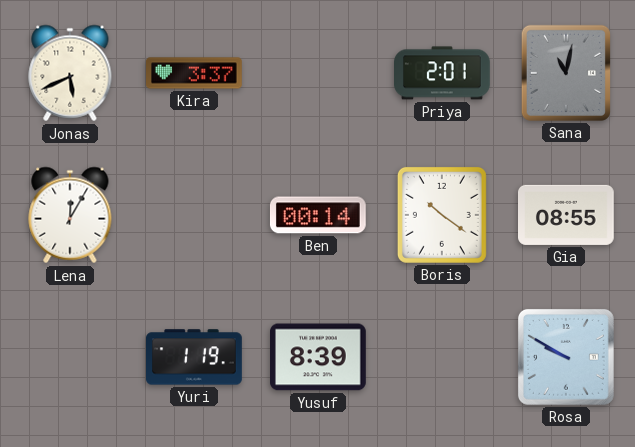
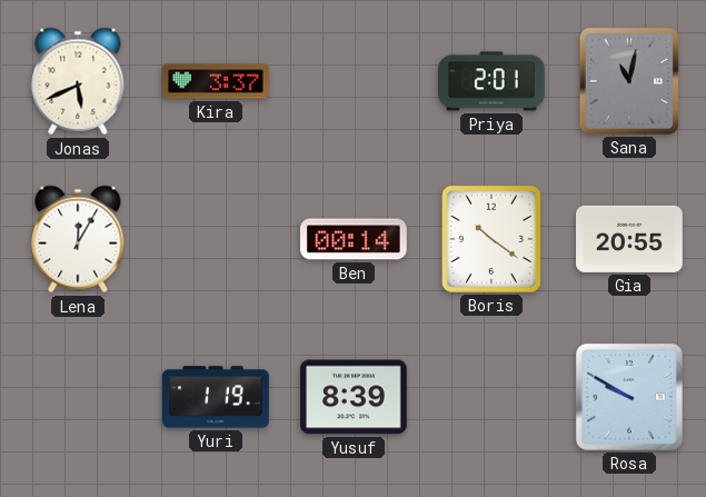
Gia: 08:55 -> 20:55 (630, 239)
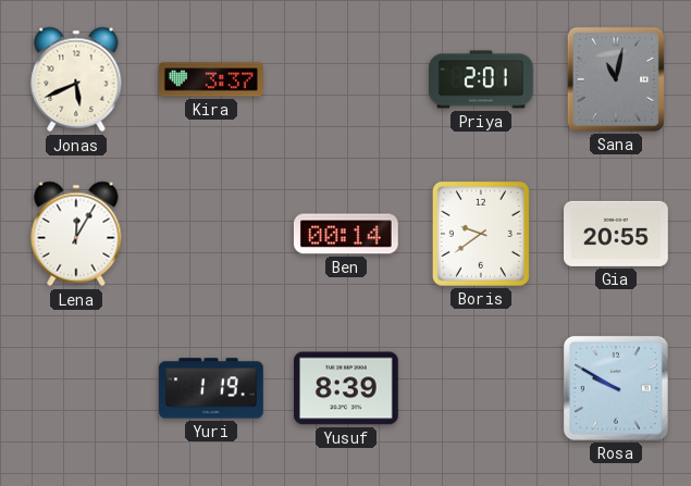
Boris: 10:21 -> 9:39 (481, 234)
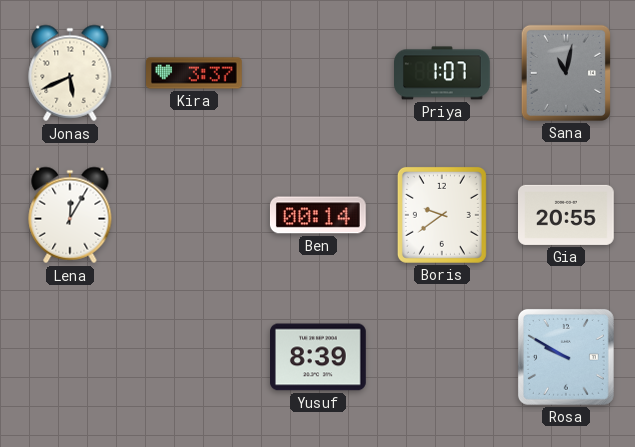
Priya: 2:01 -> 1:07 (443, 73)
Yuri: 1:19 -> none (212, 388)
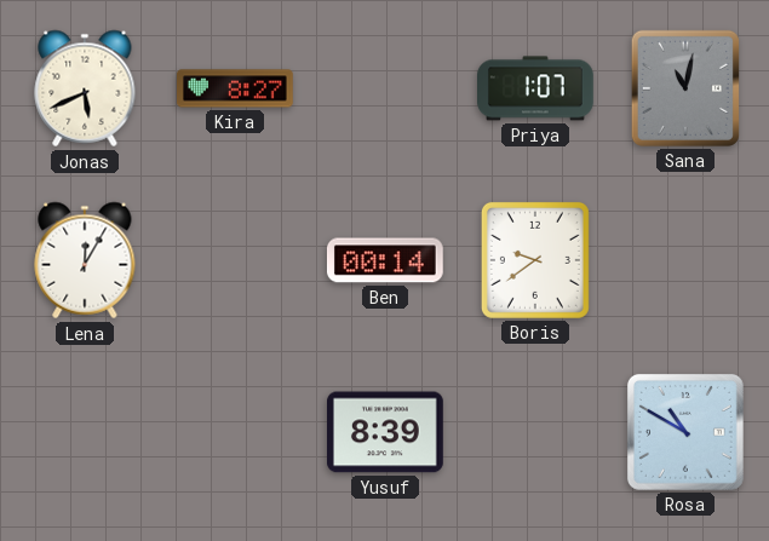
Kira: 3:37 -> 8:27 (236, 88)
Gia: 20:55 -> none (567, 215)
Rosa: 9:50 -> 10:50 (685, 432)
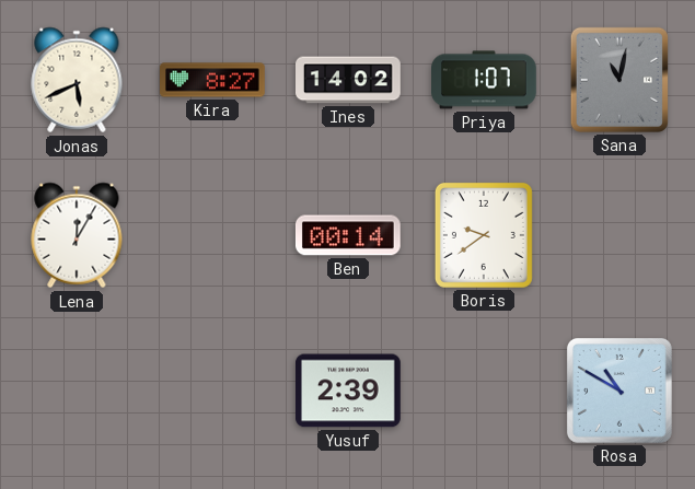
Ines: none -> 14:02 (349, 80)
Yusuf: 8:39 -> 2:39 (349, 391)
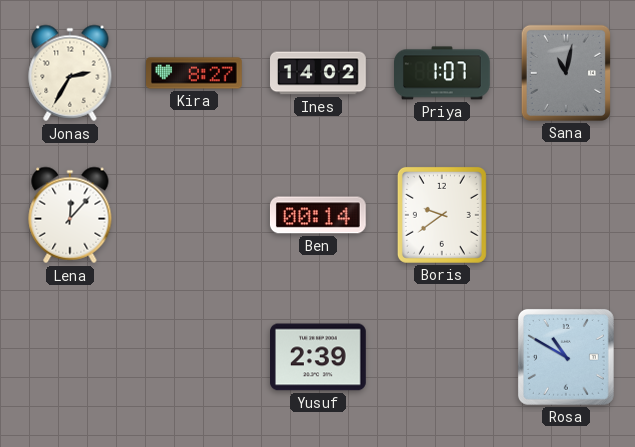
Jonas: 5:41 -> 2:35 (70, 73)
Lena: 12:05 -> 12:07 (70, 215)
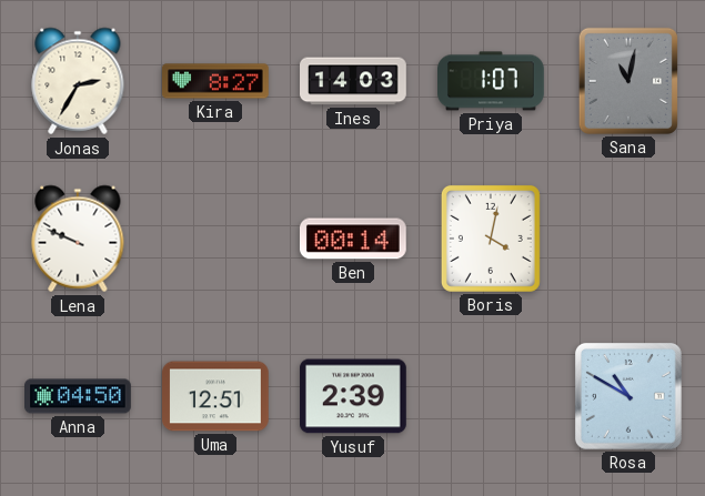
Ines: 14:02 -> 14:03 (354, 81)
Lena: 12:07 -> 9:49 (78, 239)
Boris: 9:39 -> 4:02 (491, 239)
Anna: none -> 04:50 (78, 396)
Uma: none -> 12:51 (216, 396)
